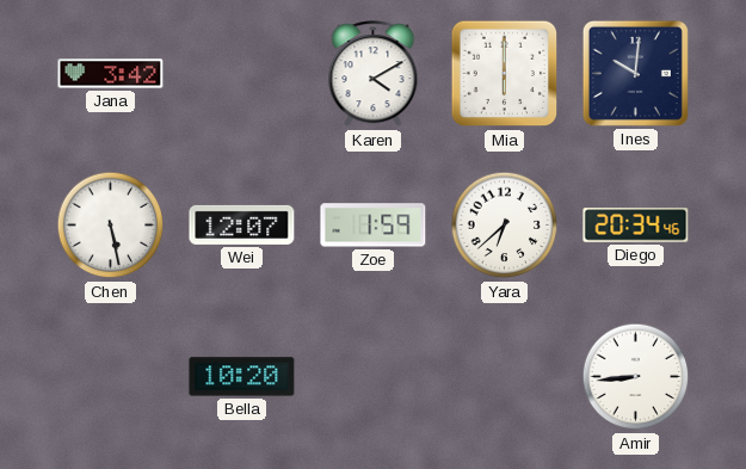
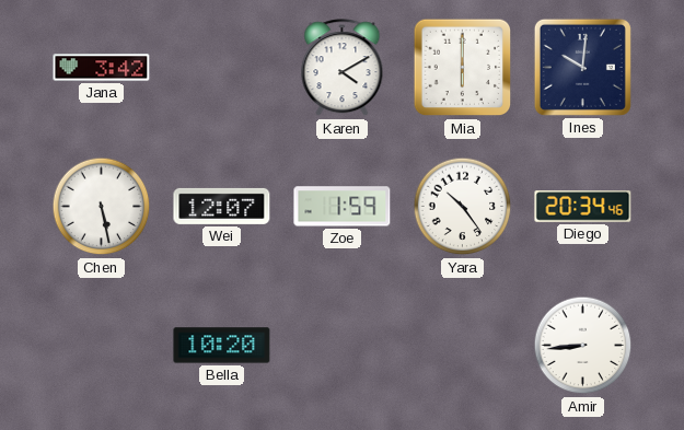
Yara: 6:38 -> 10:24 (463, 207)
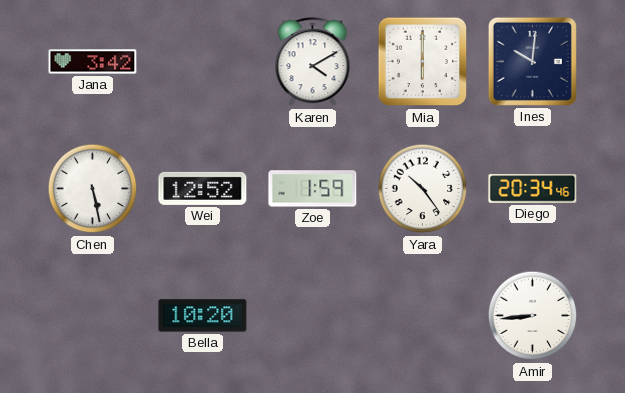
Wei: 12:07 -> 12:52 (203, 188)
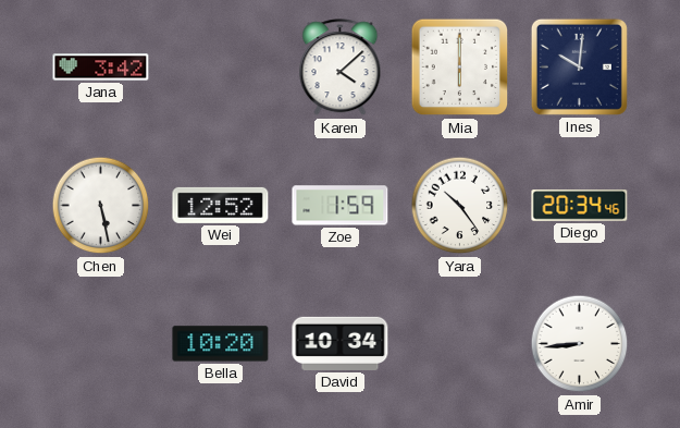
Karen: 4:10 -> 4:08 (341, 68)
David: none -> 10:34 (341, 343)
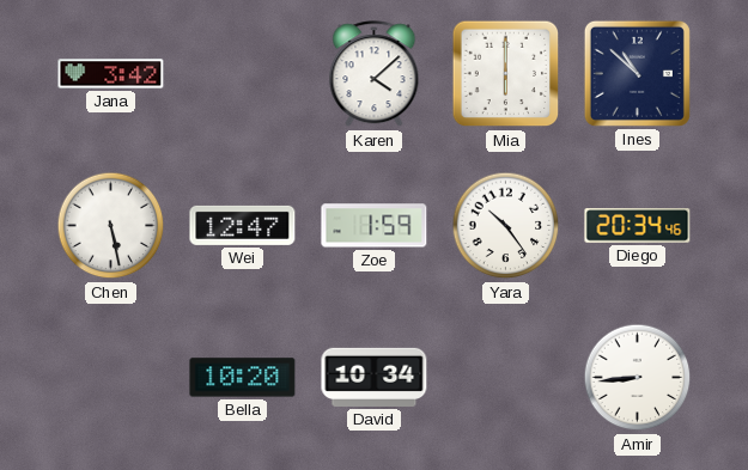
Ines: 10:01 -> 10:52 (637, 73)
Wei: 12:52 -> 12:47 (243, 225)
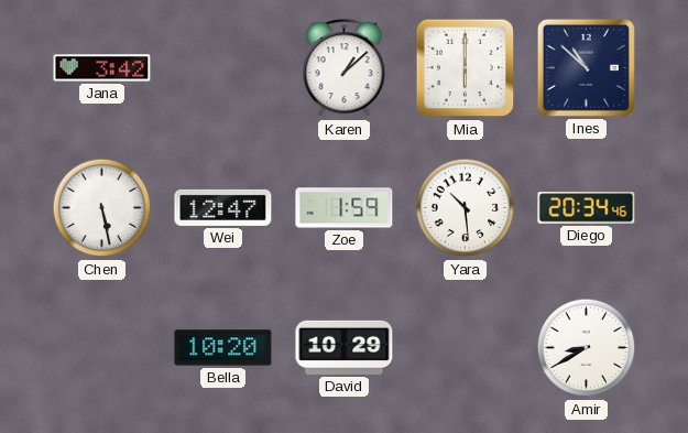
Karen: 4:08 -> 1:08 (345, 68)
Yara: 10:24 -> 10:29 (466, 208)
David: 10:34 -> 10:29 (345, 347)
Amir: 8:44 -> 8:40 (587, 348)
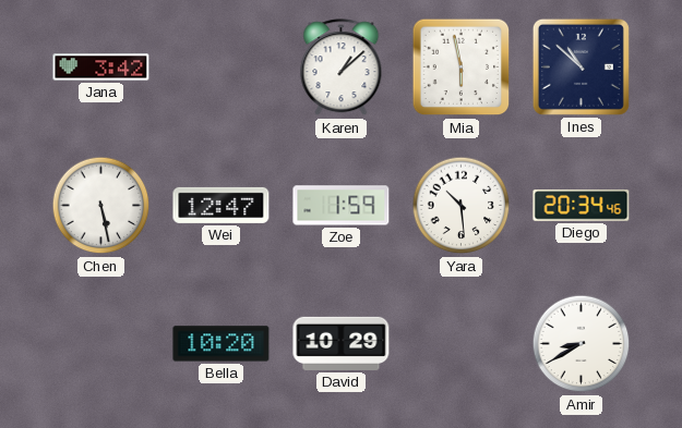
Mia: 6:00 -> 5:58 (462, 68)
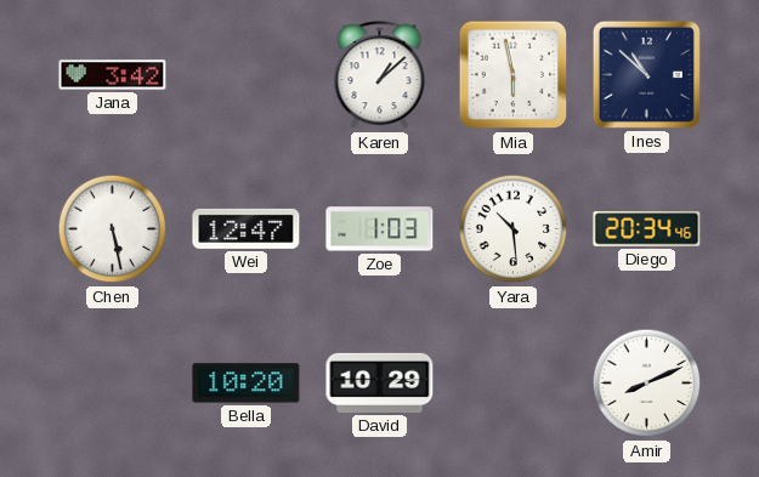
Zoe: 1:59 -> 1:03 (380, 229)
Amir: 8:40 -> 8:11 (647, 384)
